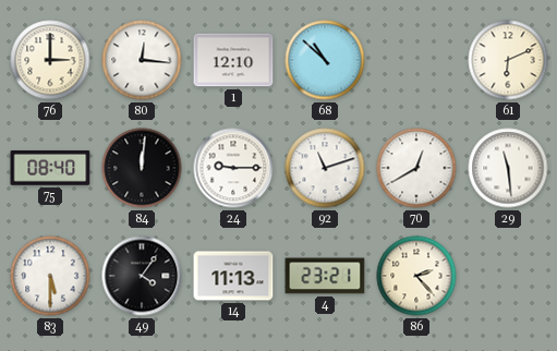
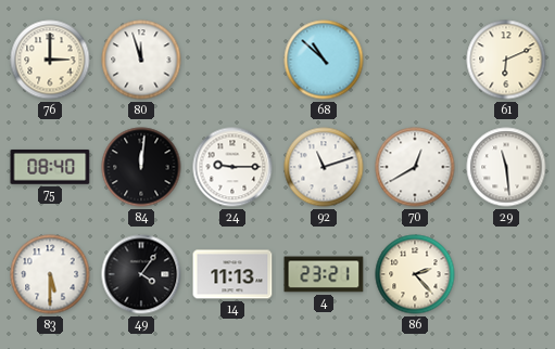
80: 12:16 -> 11:57 (141, 60)
1: 12:10 -> none (233, 60)
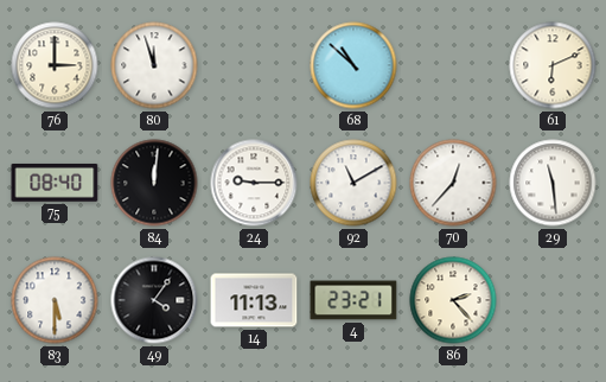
92: 11:12 -> 11:10 (353, 183)
70: 12:40 -> 12:37 (453, 183)
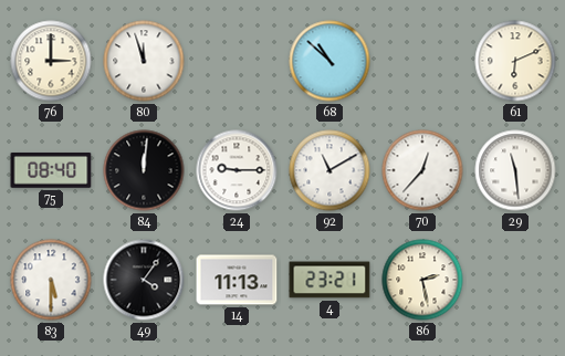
86: 2:23 -> 2:28 (422, 280)
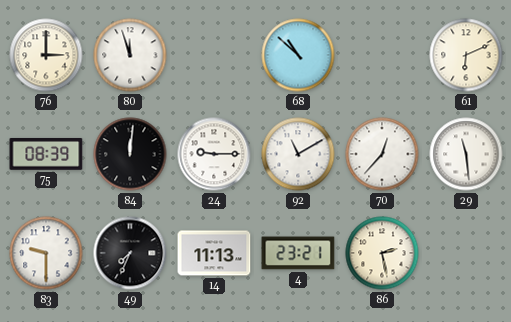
75: 08:40 -> 08:39 (46, 154)
83: 5:30 -> 9:30 (46, 253)
49: 4:06 -> 7:34 (130, 253)
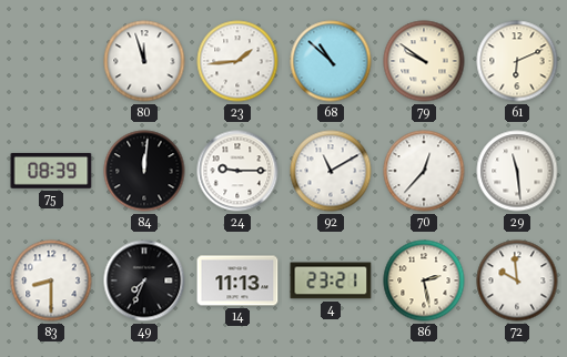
76: 3:00 -> none (46, 55)
23: none -> 1:44 (237, 61)
79: none -> 9:51 (424, 61)
83: 9:30 -> 8:30 (51, 280)
72: none -> 9:59 (517, 280)
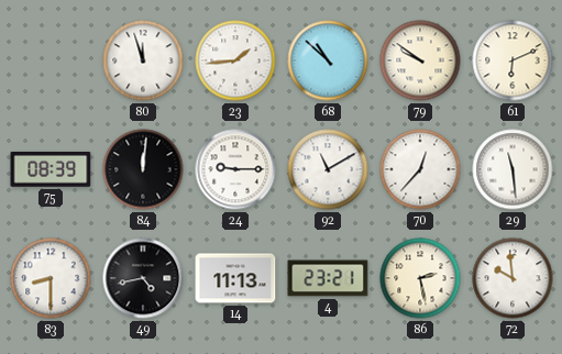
49: 7:34 -> 4:43 (143, 278)
